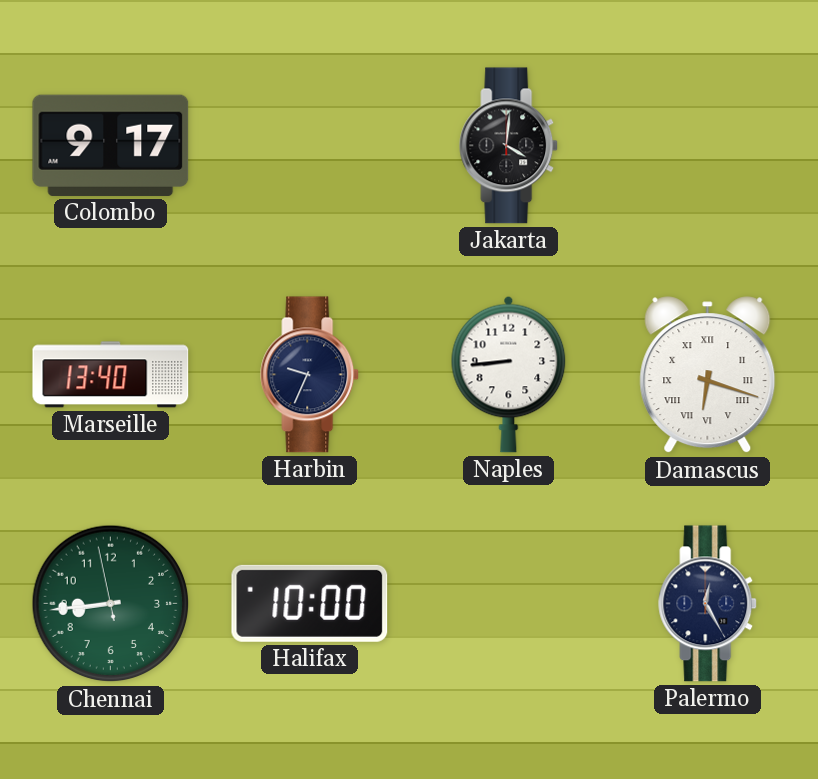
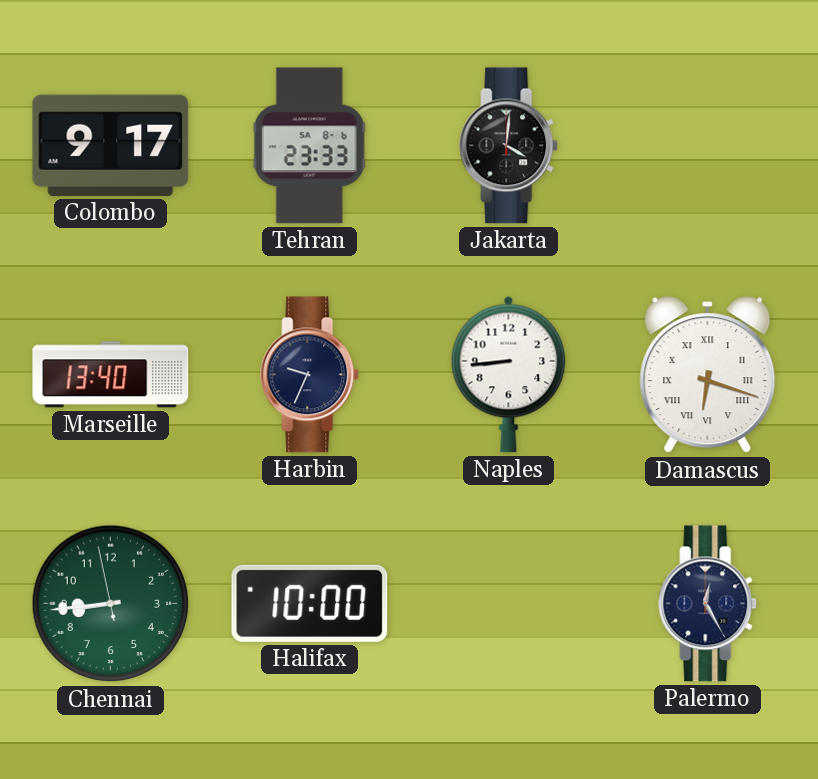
Tehran: none -> 23:33 (309, 146)
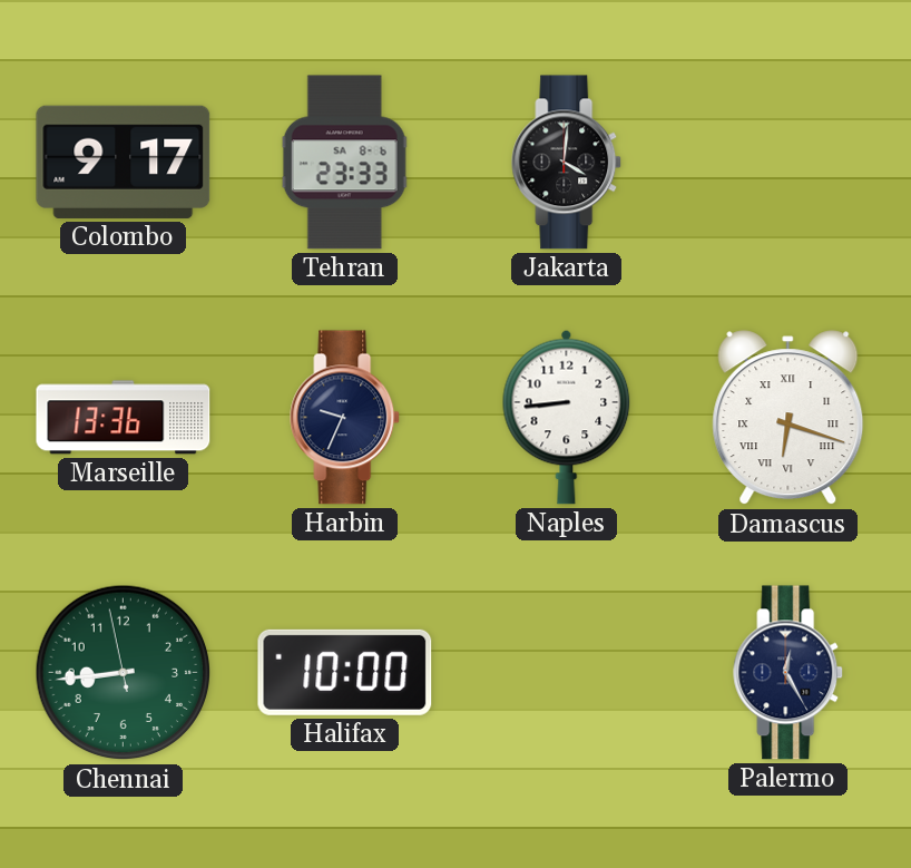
Marseille: 13:40 -> 13:36 (124, 418)
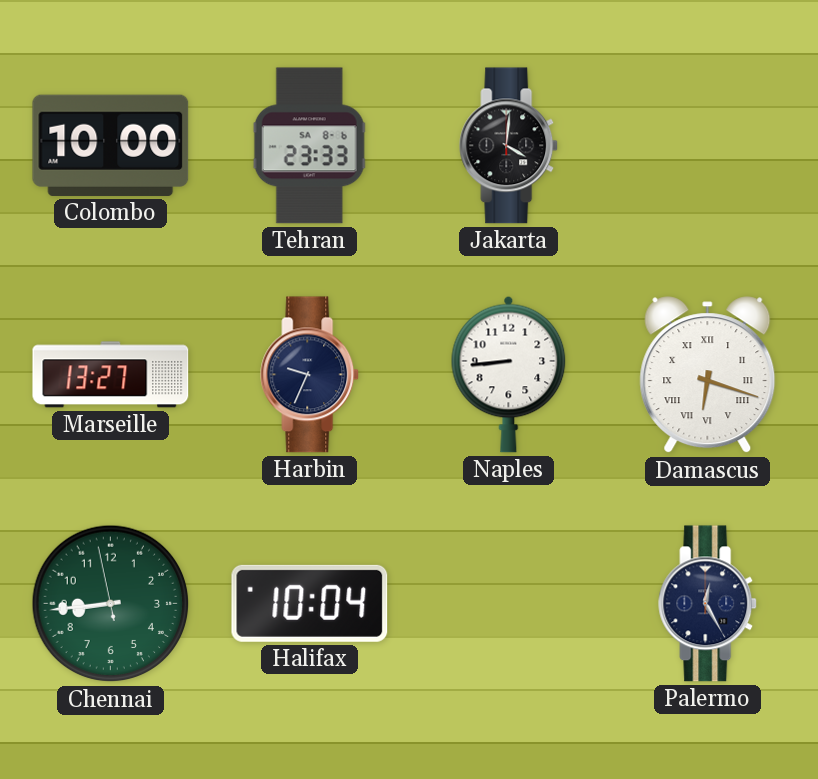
Colombo: 9:17 -> 10:00 (111, 145)
Marseille: 13:36 -> 13:27 (111, 375)
Halifax: 10:00 -> 10:04 (310, 603)
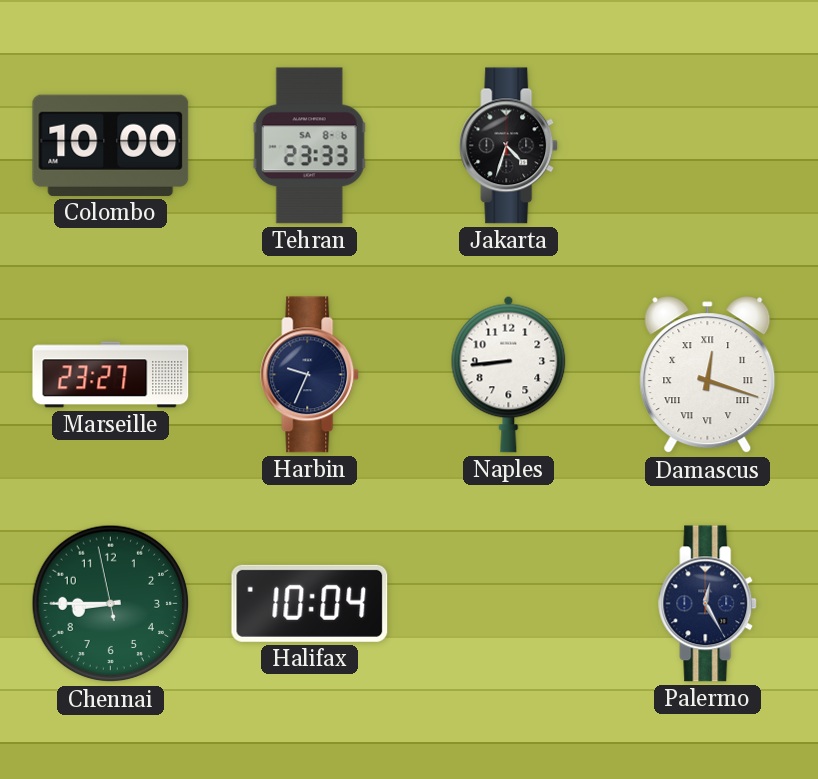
Jakarta: 4:01 -> 4:33 (509, 146)
Marseille: 13:27 -> 23:27 (111, 375)
Damascus: 6:18 -> 12:18 (708, 375)
Chennai: 8:43 -> 8:44 (111, 604)
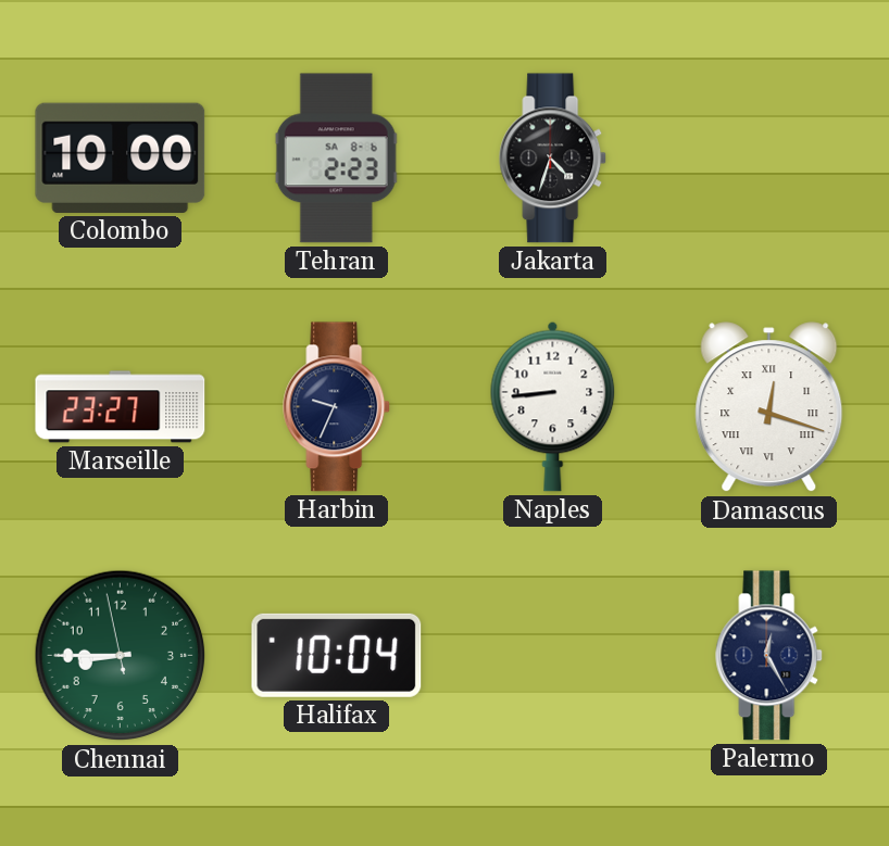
Tehran: 23:33 -> 2:23 (336, 159)
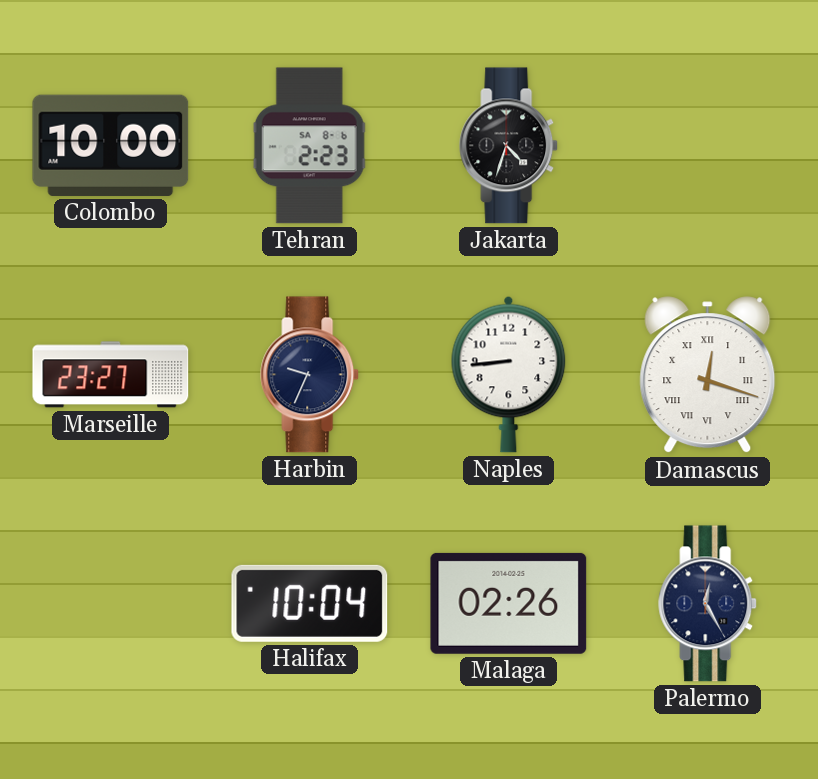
Chennai: 8:44 -> none (121, 656)
Malaga: none -> 02:26 (509, 603)
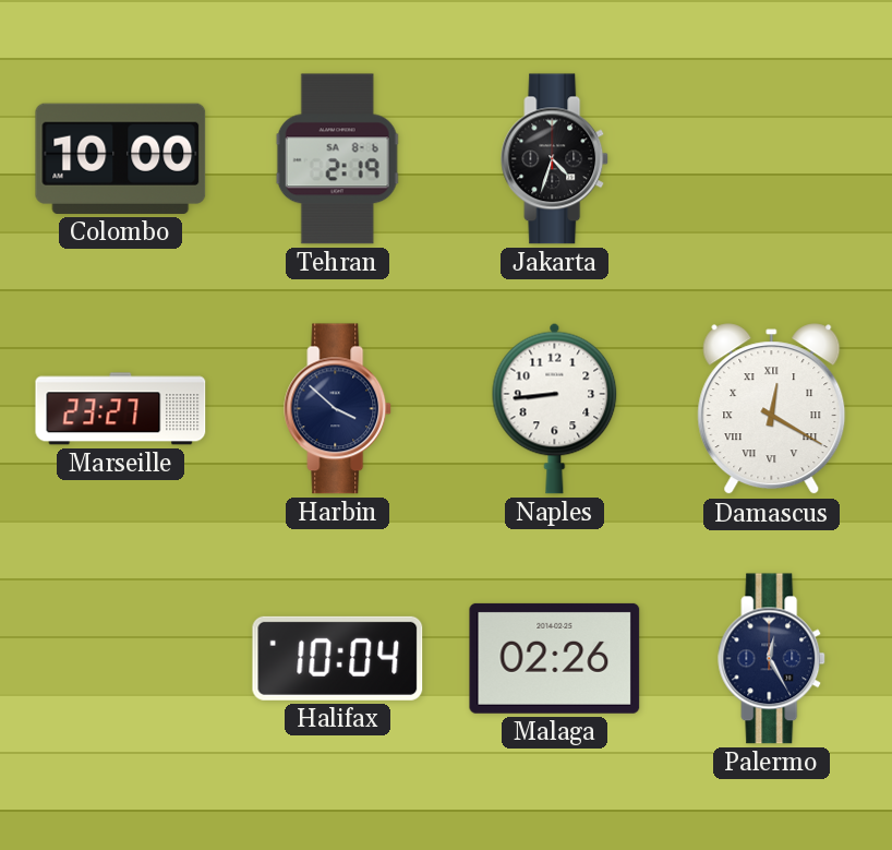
Tehran: 2:23 -> 2:19 (337, 159)
Harbin: 9:34 -> 3:52 (338, 409)
Damascus: 12:18 -> 12:20 (772, 409)
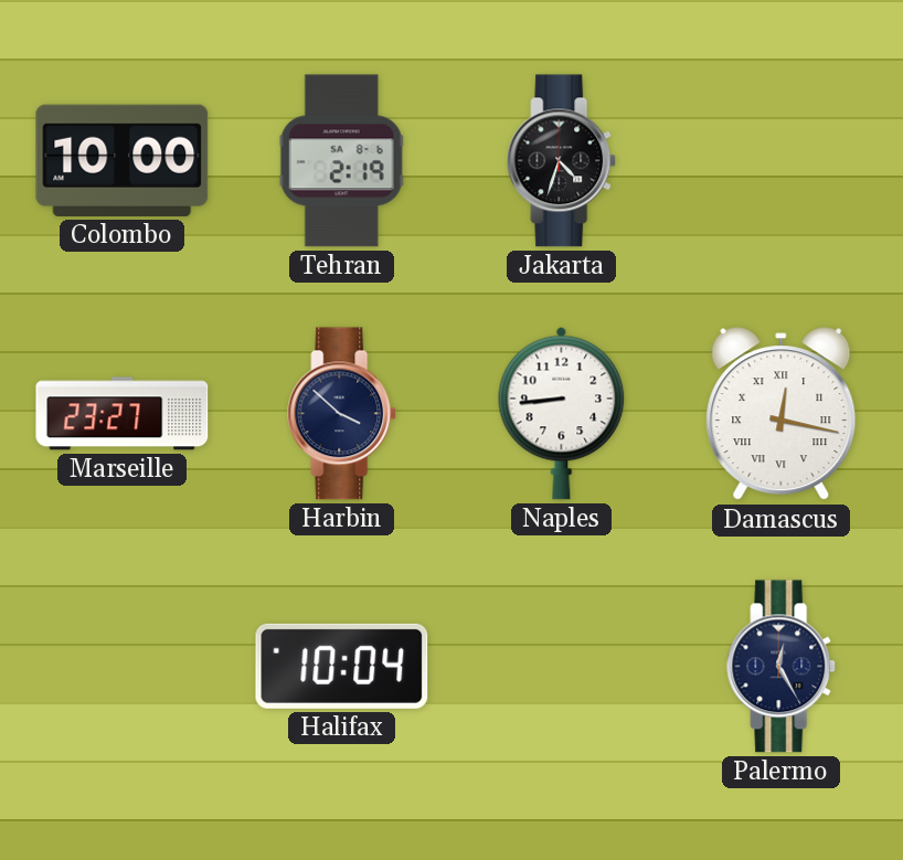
Damascus: 12:20 -> 12:17 (782, 414)
Malaga: 02:26 -> none (555, 658)
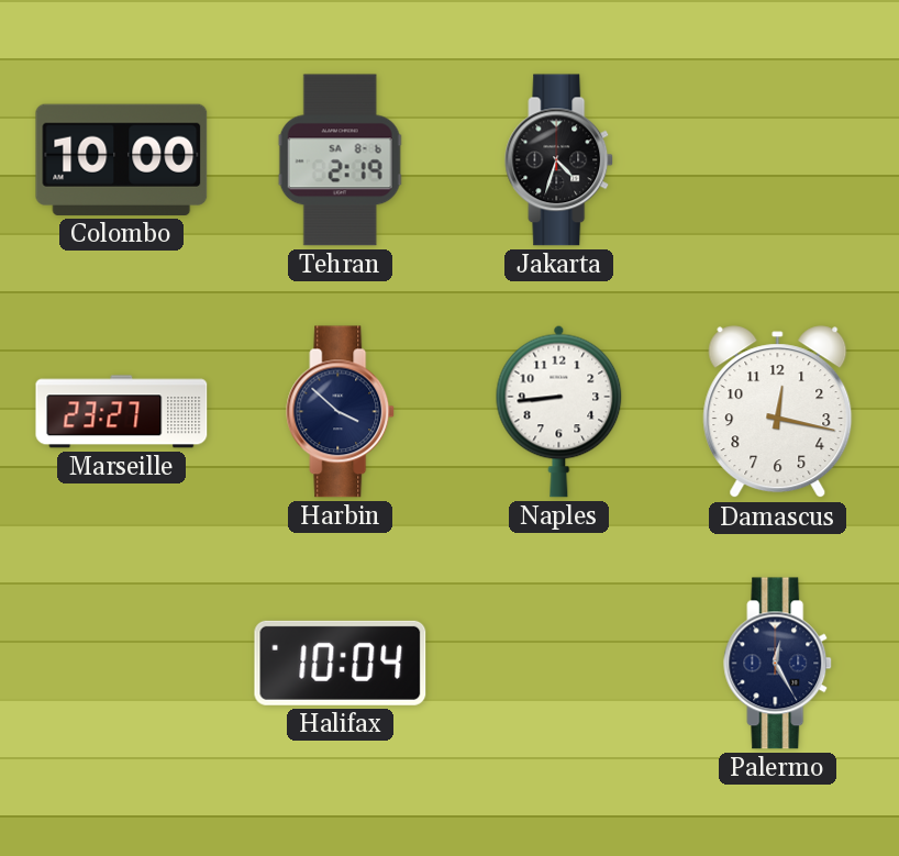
Damascus numerals: Roman -> Arabic (778, 412)
